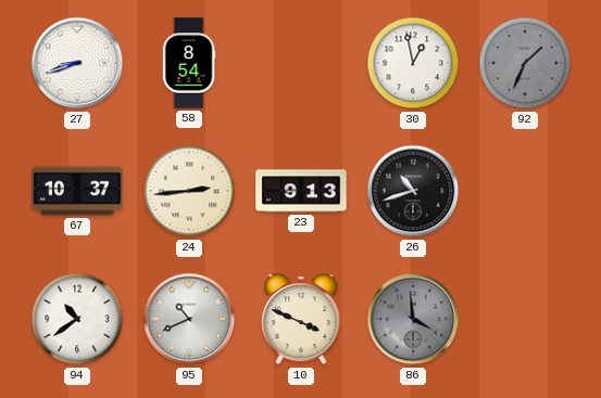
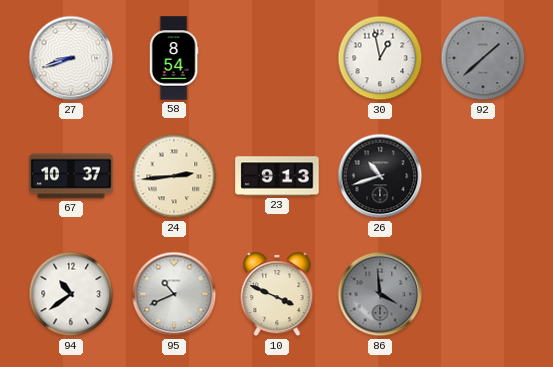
92: 1:34 -> 1:38 (483, 58)
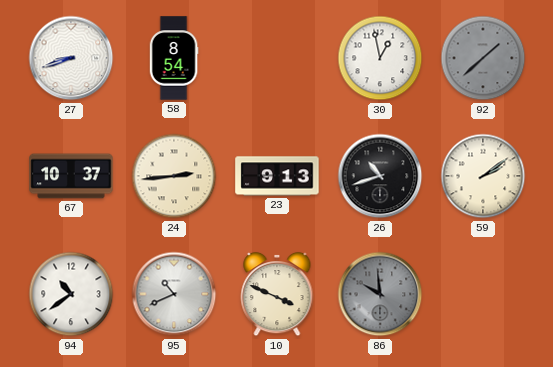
59: none -> 2:09 (483, 176)
86: 3:59 -> 9:59 (380, 294)
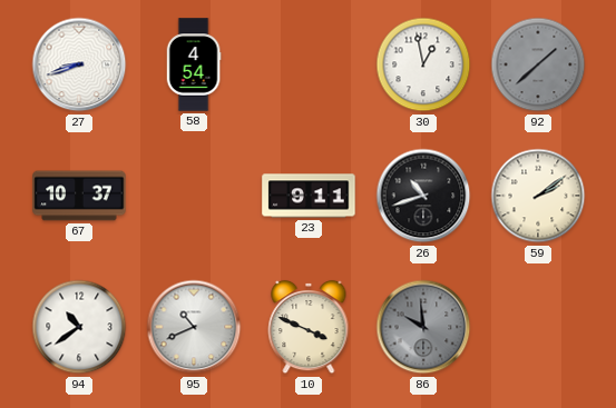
58: 8:54 -> 4:54 (194, 64)
24: 2:44 -> none (174, 176)
23: 9:13 -> 9:11 (309, 196)
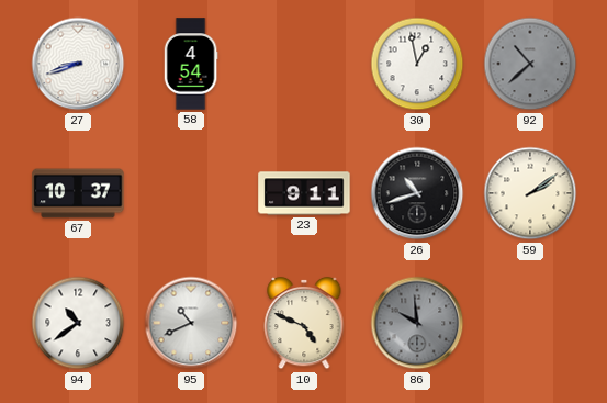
92: 1:38 -> 10:38 (530, 64)
10: 3:49 -> 4:49 (304, 323)
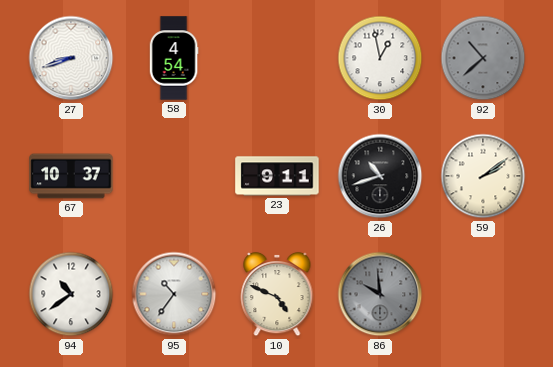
95: 10:41 -> 10:36 (174, 294)
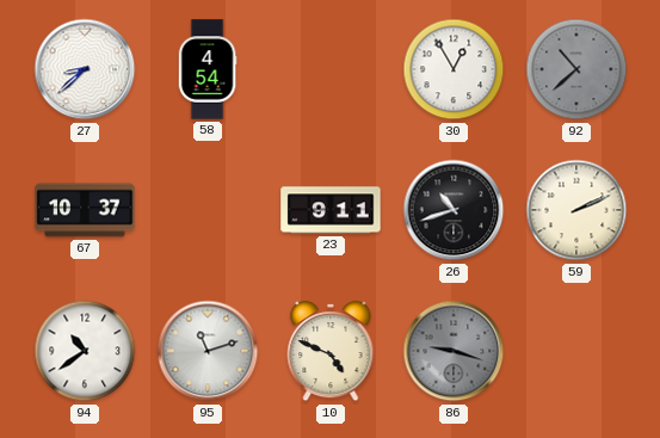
27: 8:42 -> 8:38 (85, 69)
30: 12:58 -> 12:55 (454, 69)
59: 2:09 -> 2:11 (576, 210)
95: 10:36 -> 11:12 (208, 351)
86: 9:59 -> 9:18 (454, 351)
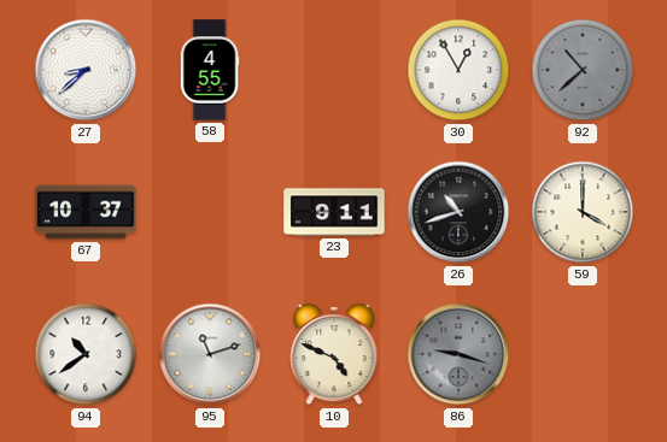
58: 4:54 -> 4:55 (210, 70)
59: 2:11 -> 4:00 (583, 212)
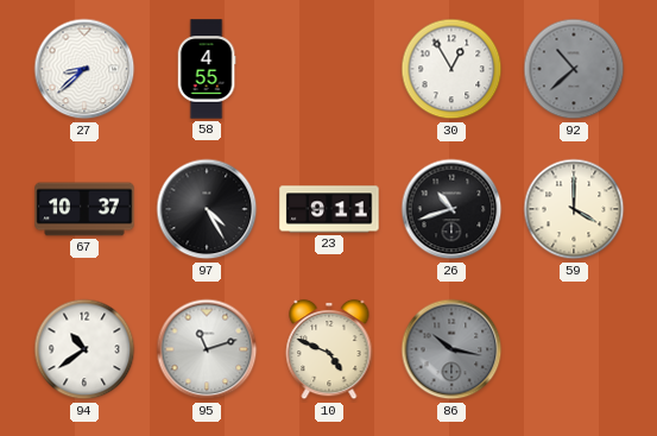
97: none -> 4:25 (207, 209)
86: 9:18 -> 10:17 (451, 349)
